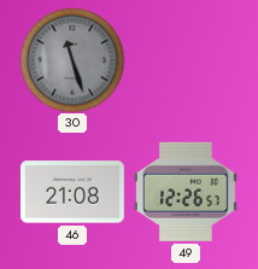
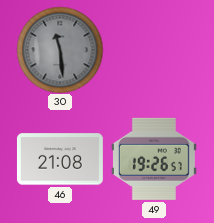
30: 11:27 -> 11:29 (60, 50)
49: 12:26 -> 19:26 (154, 159)
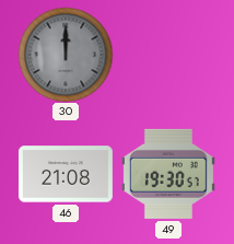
30: 11:29 -> 12:00 (66, 55)
49: 19:26 -> 19:30 (168, 174)
